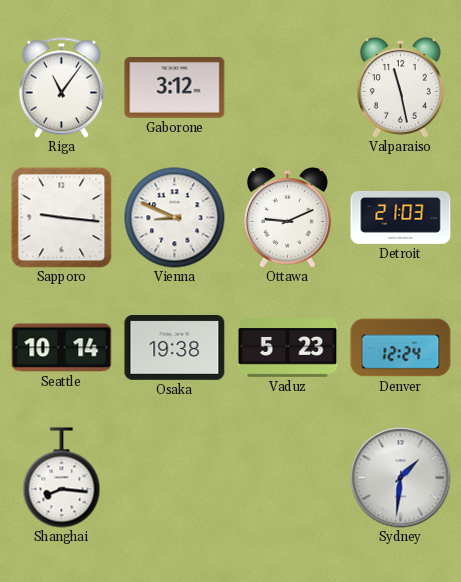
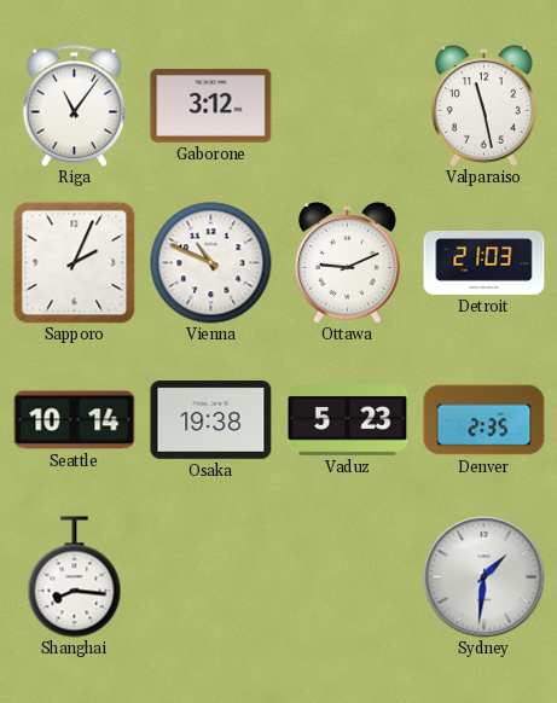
Sapporo: 9:16 -> 2:04 (74, 262)
Vienna: 8:49 -> 10:49 (211, 263)
Denver: 12:24 -> 2:35 (485, 420)
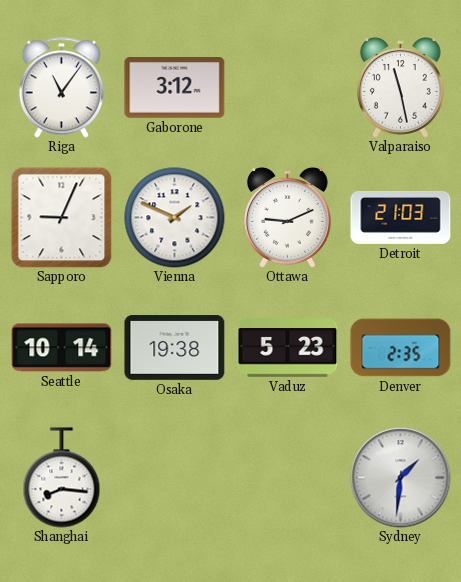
Sapporo: 2:04 -> 9:04 (61, 217)
Vienna: 10:49 -> 1:49 (175, 218)
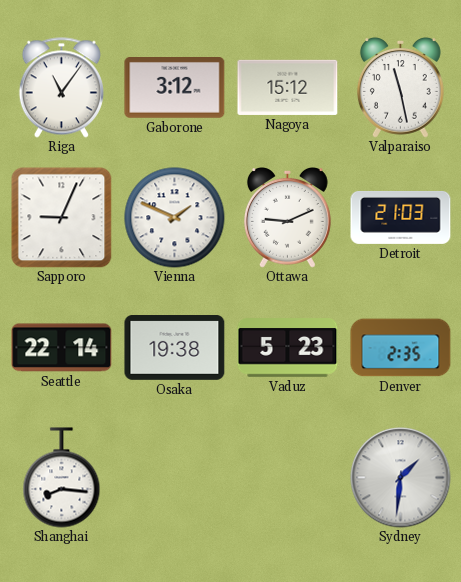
Nagoya: none -> 15:12 (288, 87)
Seattle: 10:14 -> 22:14 (62, 348)
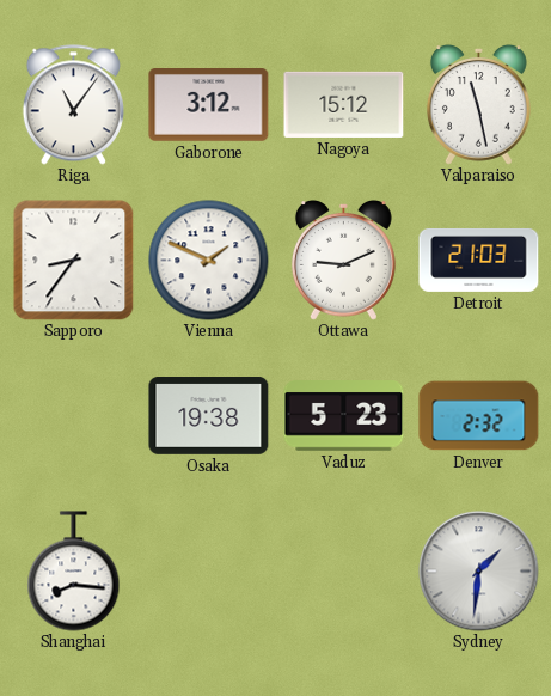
Sapporo: 9:04 -> 8:36 (73, 260)
Seattle: 22:14 -> none (62, 348)
Denver: 2:35 -> 2:32 (479, 416)
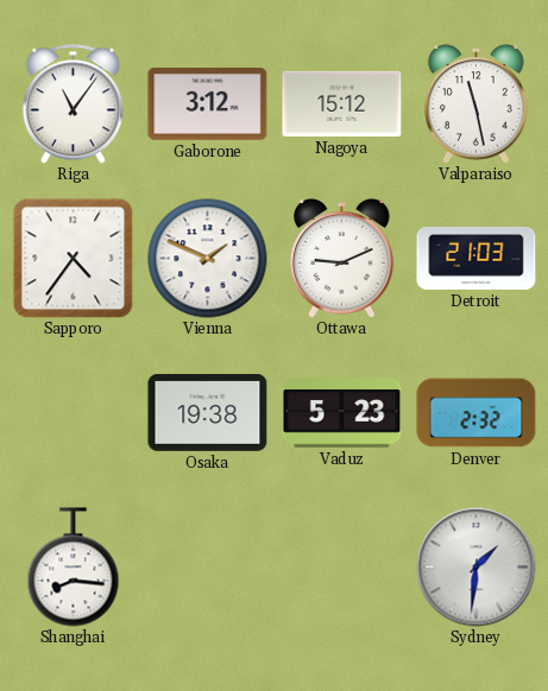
Sapporo: 8:36 -> 4:36 (73, 258)
